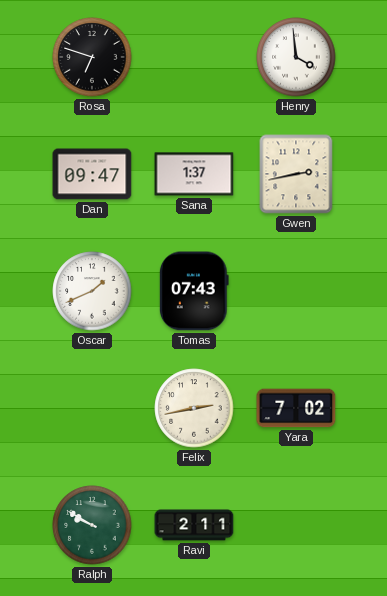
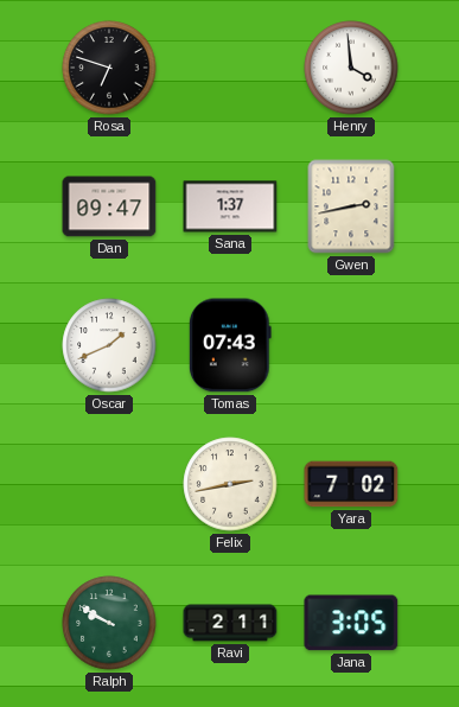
Jana: none -> 3:05 (351, 623)
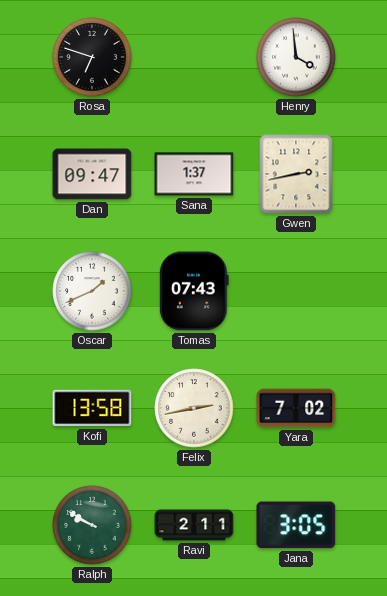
Kofi: none -> 13:58 (92, 408)
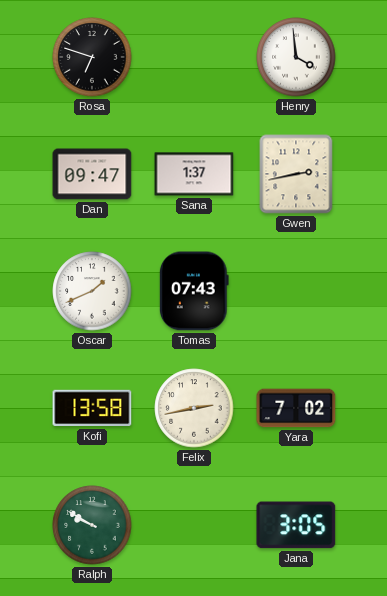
Ravi: 2:11 -> none (194, 525)
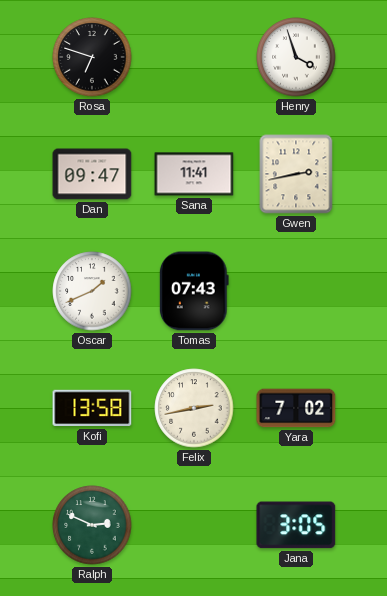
Henry: 3:59 -> 3:57 (296, 57)
Sana: 1:37 -> 11:41 (194, 174)
Ralph: 9:50 -> 2:49 (92, 525)
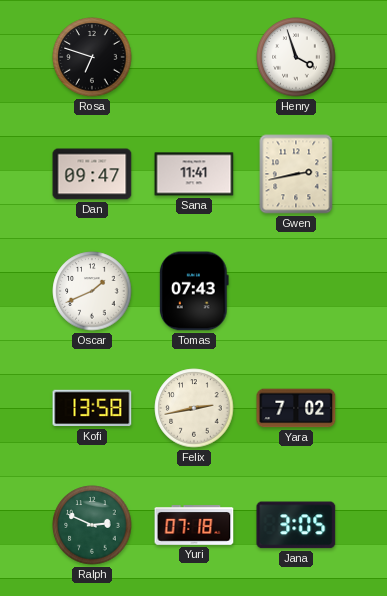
Yuri: none -> 07:18 (194, 525)
